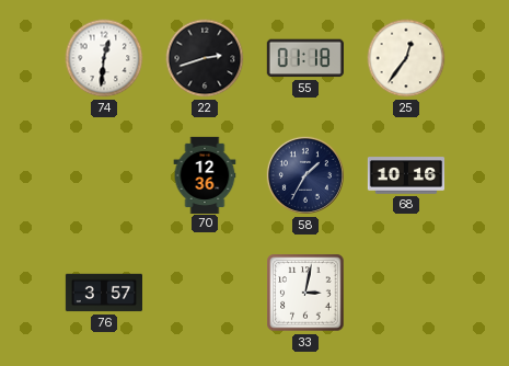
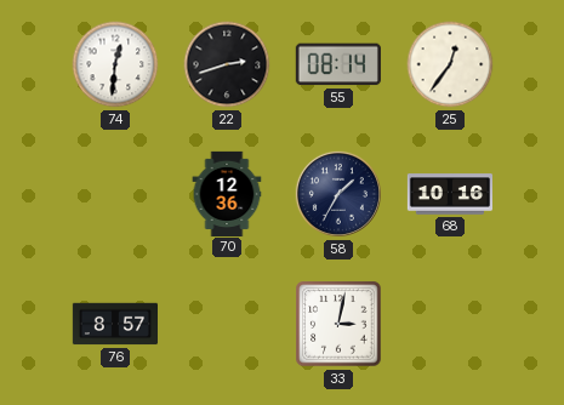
55: 01:18 -> 08:14 (338, 64)
76: 3:57 -> 8:57 (114, 324)
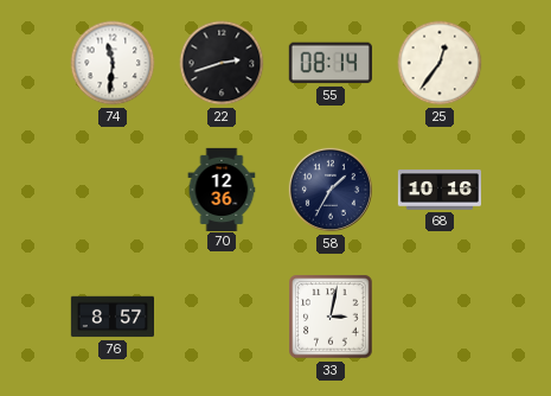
74: 12:31 -> 11:31 (113, 63)
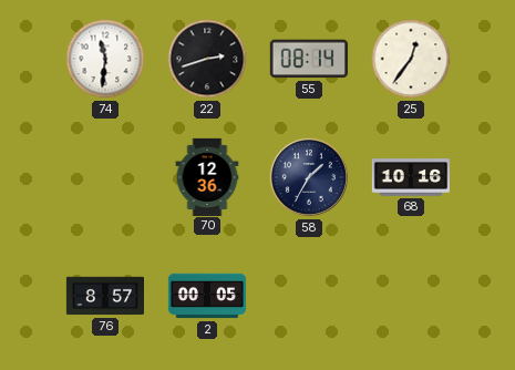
2: none -> 00:05 (206, 296)
33: 3:02 -> none (331, 317)
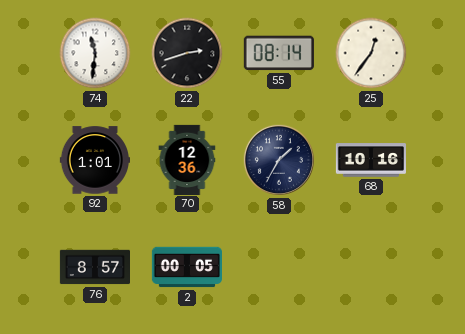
92: none -> 1:01 (94, 160)
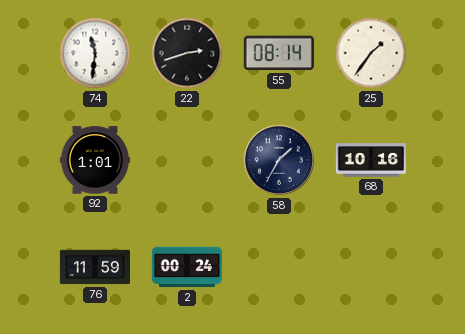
25: 12:36 -> 1:36 (371, 53)
70: 12:36 -> none (187, 159)
76: 8:57 -> 11:59 (94, 267)
2: 00:05 -> 00:24 (186, 267)
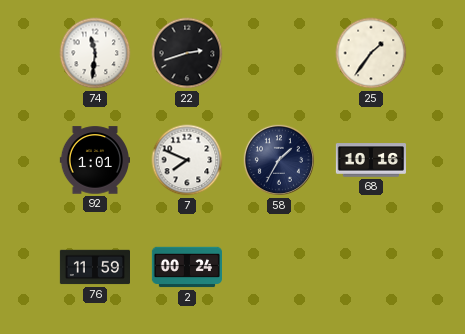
55: 08:14 -> none (279, 53)
7: none -> 7:49 (187, 160)
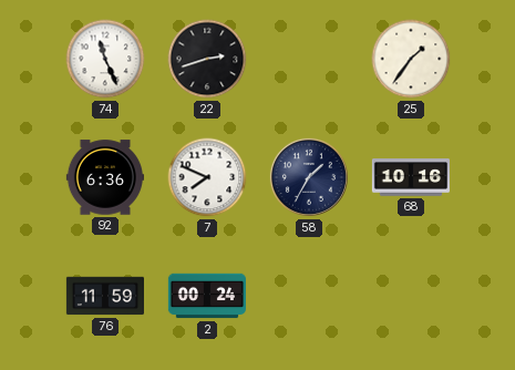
74: 11:31 -> 11:26 (105, 59)
92: 1:01 -> 6:36 (104, 177)
